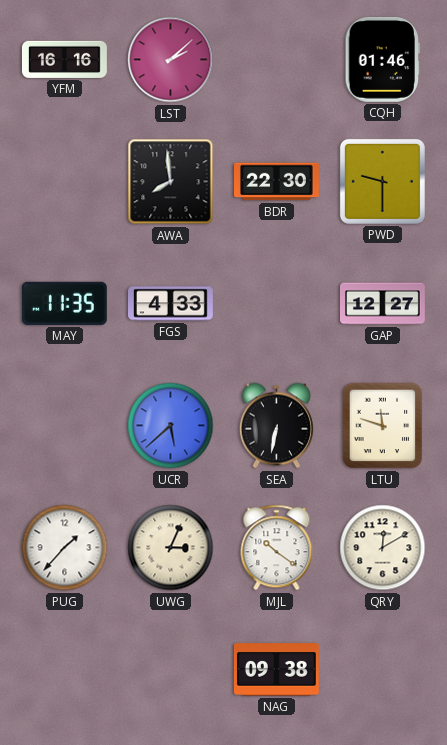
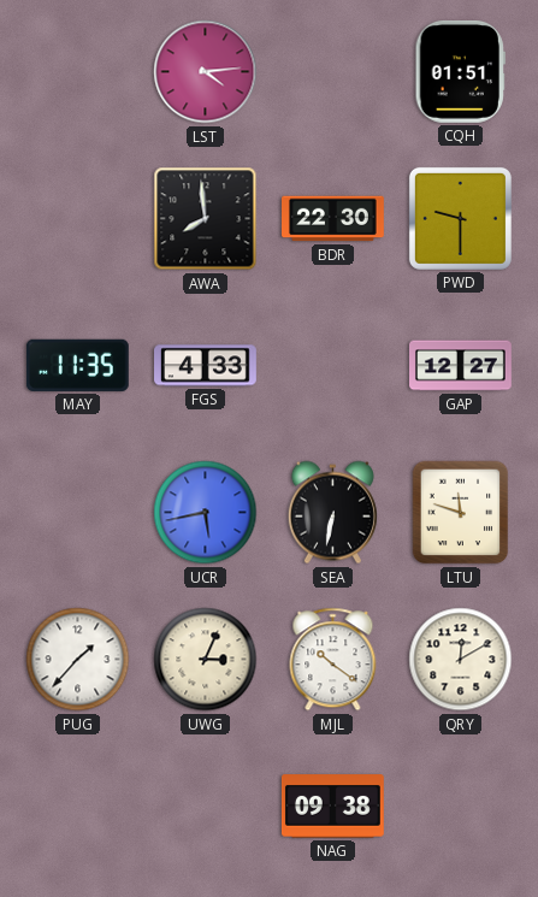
YFM: 16:16 -> none (64, 59)
LST: 2:08 -> 4:14 (206, 72)
CQH: 01:46 -> 01:51 (460, 71)
UCR: 5:38 -> 5:43 (206, 513)
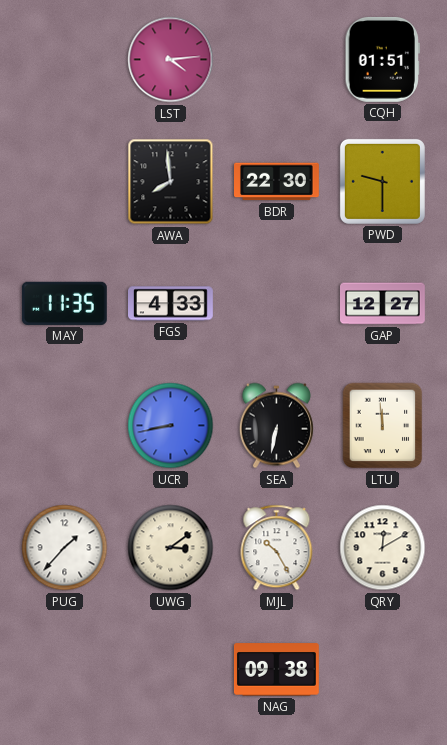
UCR: 5:43 -> 8:43 (171, 426)
LTU: 11:48 -> 11:59 (383, 426)
UWG: 3:04 -> 3:09 (171, 548)
MJL: 10:21 -> 10:25 (277, 548)
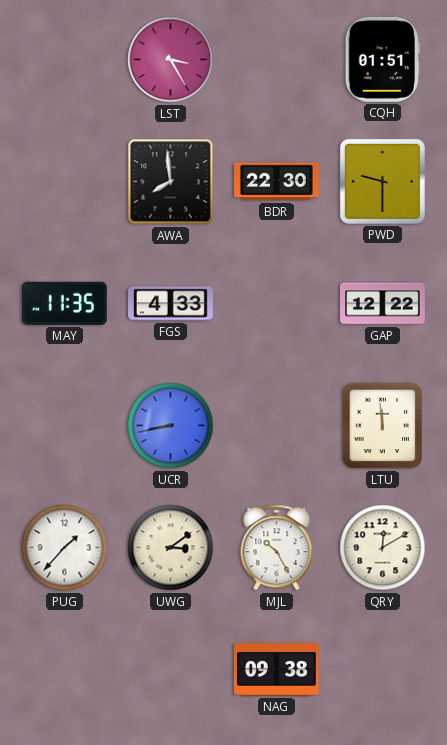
LST: 4:14 -> 3:25 (171, 60)
GAP: 12:27 -> 12:22 (383, 304)
SEA: 6:32 -> none (276, 426)
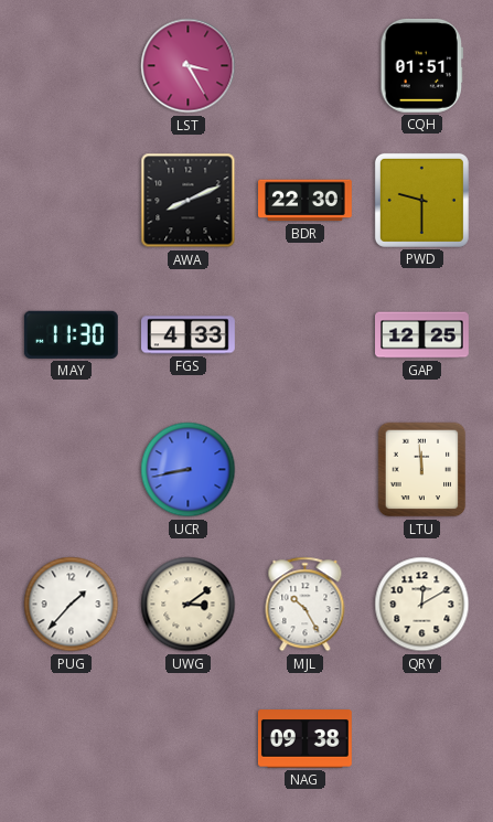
AWA: 7:59 -> 8:11 (189, 201)
MAY: 11:35 -> 11:30 (71, 334)
GAP: 12:22 -> 12:25 (422, 335)
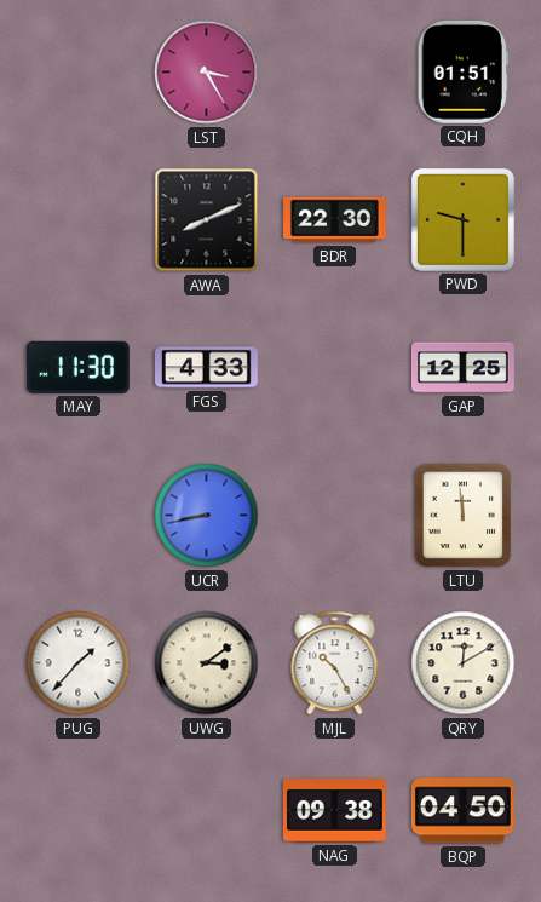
BQP: none -> 04:50 (462, 811)
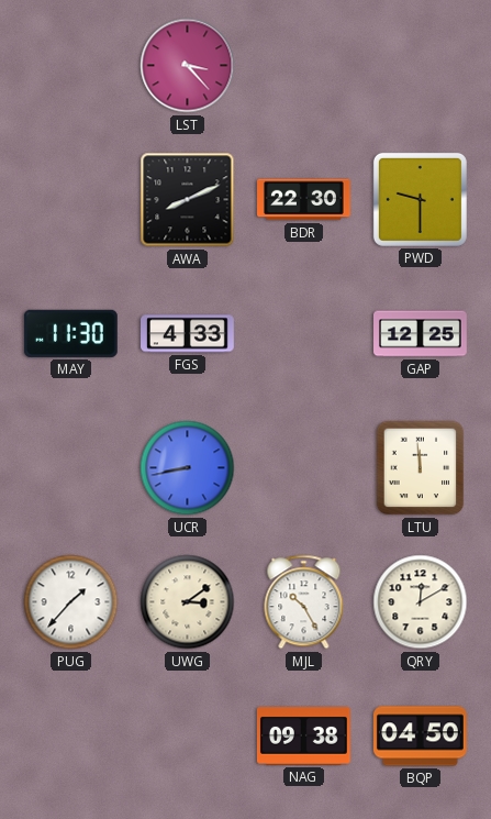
LST: 3:25 -> 3:23 (188, 66)
CQH: 01:51 -> none (462, 71)
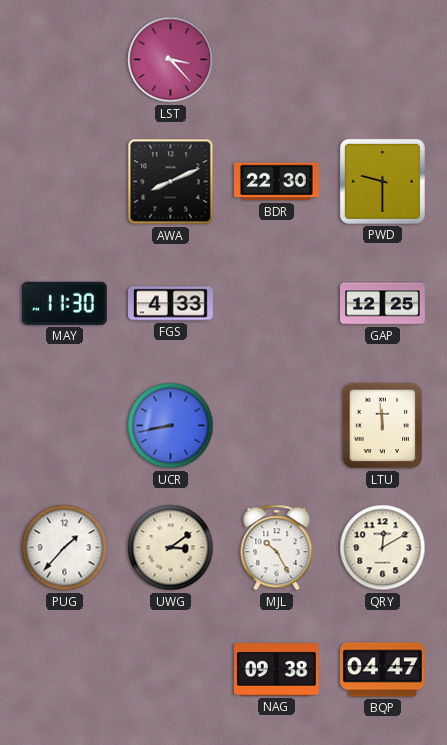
BQP: 04:50 -> 04:47 (382, 670)
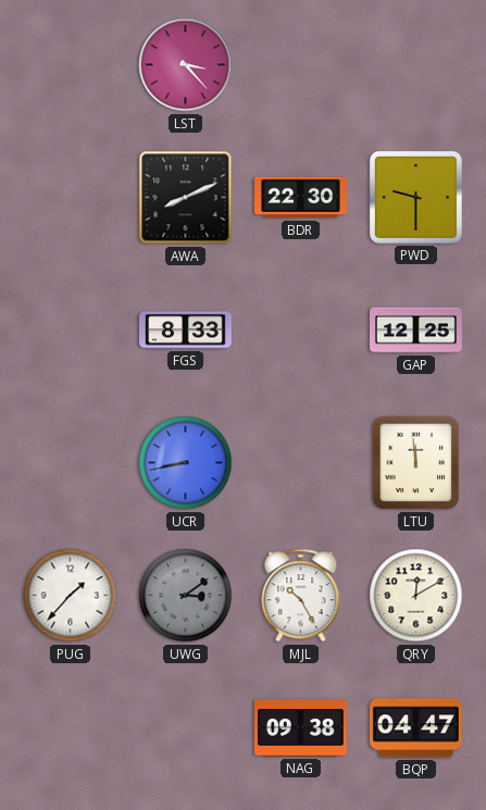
MAY: 11:30 -> none (64, 303)
FGS: 4:33 -> 8:33 (186, 331)
UWG dial: cream -> grey (186, 596)
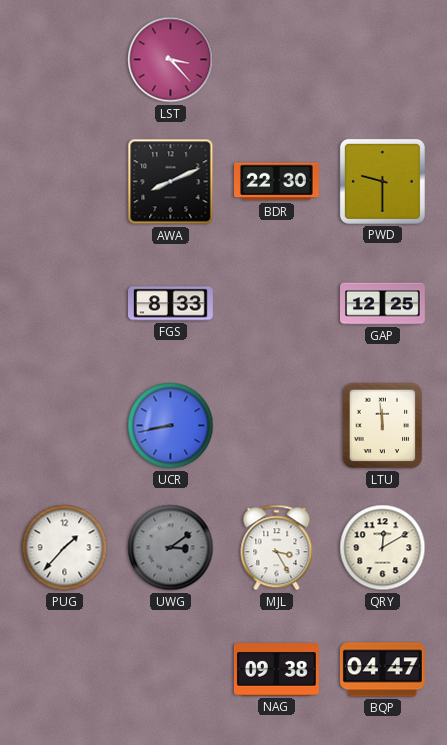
MJL: 10:25 -> 3:25 (277, 548)
